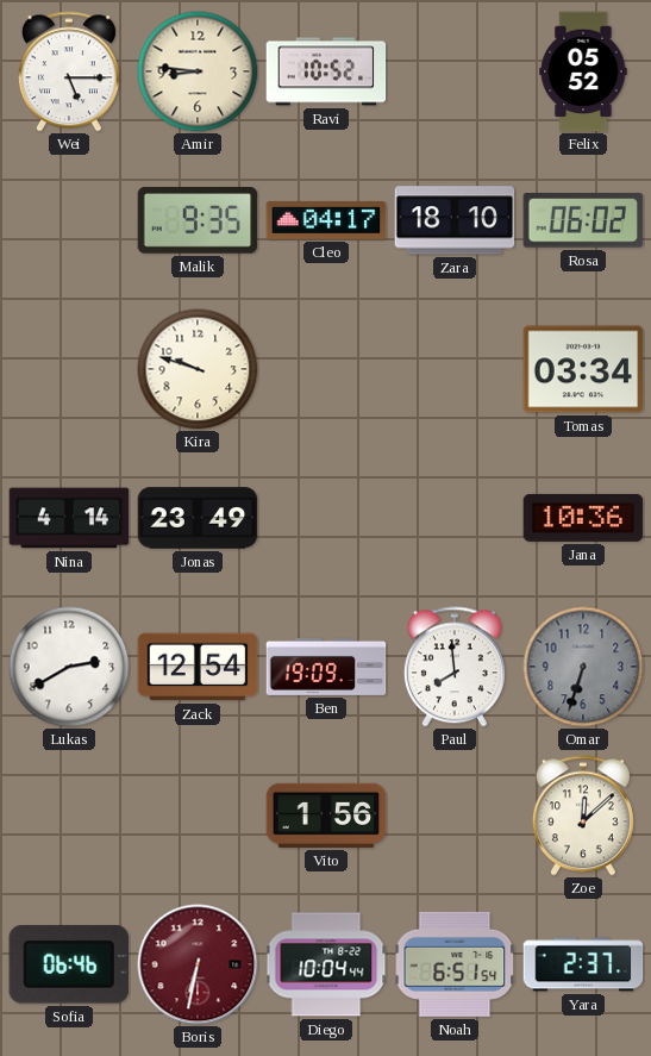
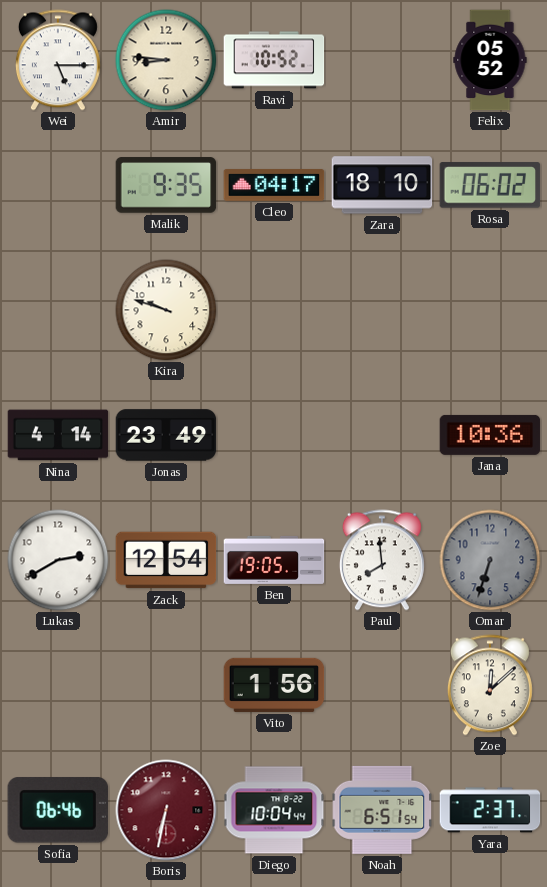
Tomas: 03:34 -> none (583, 369)
Ben: 19:09 -> 19:05 (274, 560)
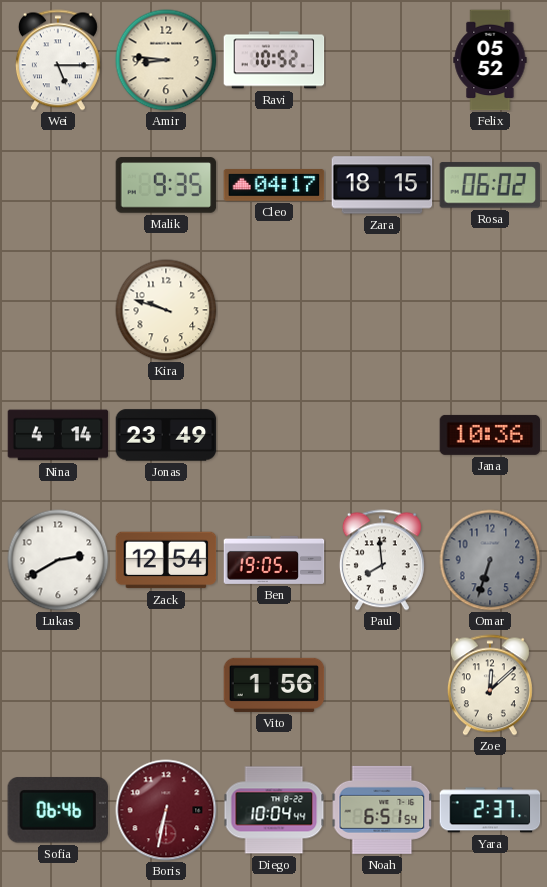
Zara: 18:10 -> 18:15 (382, 185)
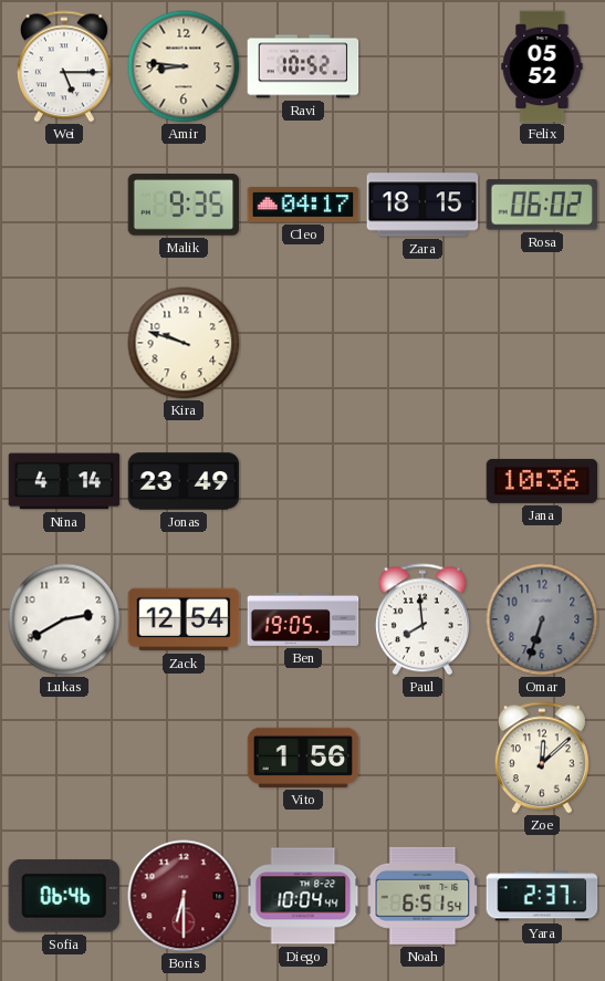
Boris: 6:32 -> 6:30 (184, 896)
